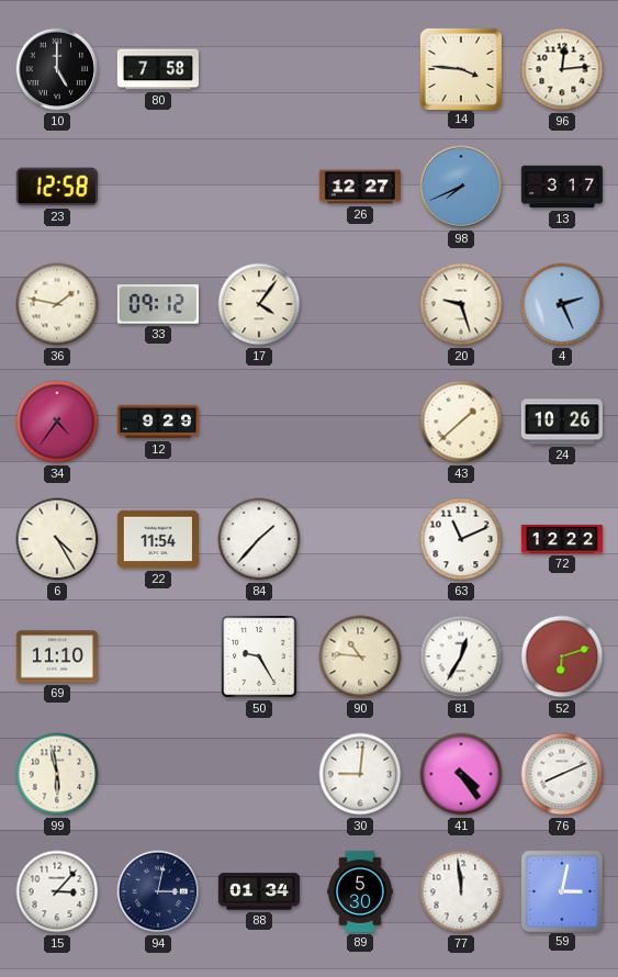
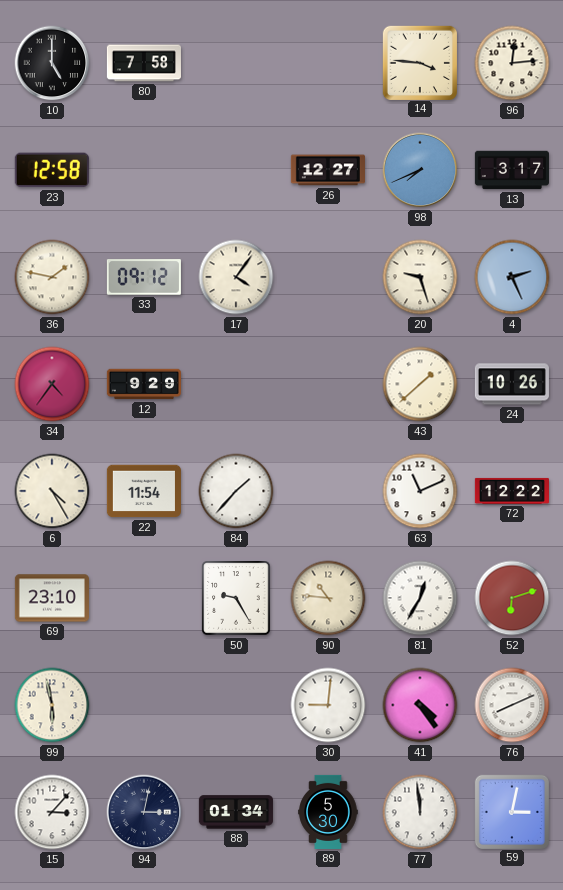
69: 11:10 -> 23:10 (52, 598)
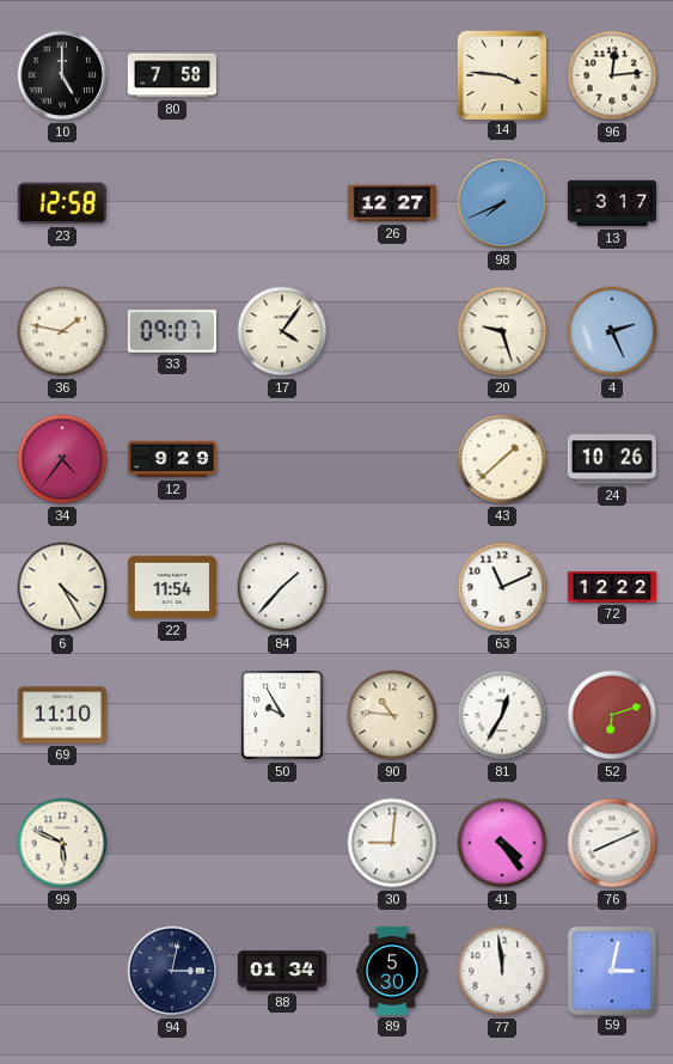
33: 09:12 -> 09:07 (172, 331)
69: 23:10 -> 11:10 (62, 715)
50: 9:25 -> 9:55 (282, 715)
99: 5:58 -> 5:49 (62, 843)
15: 3:07 -> none (52, 812)
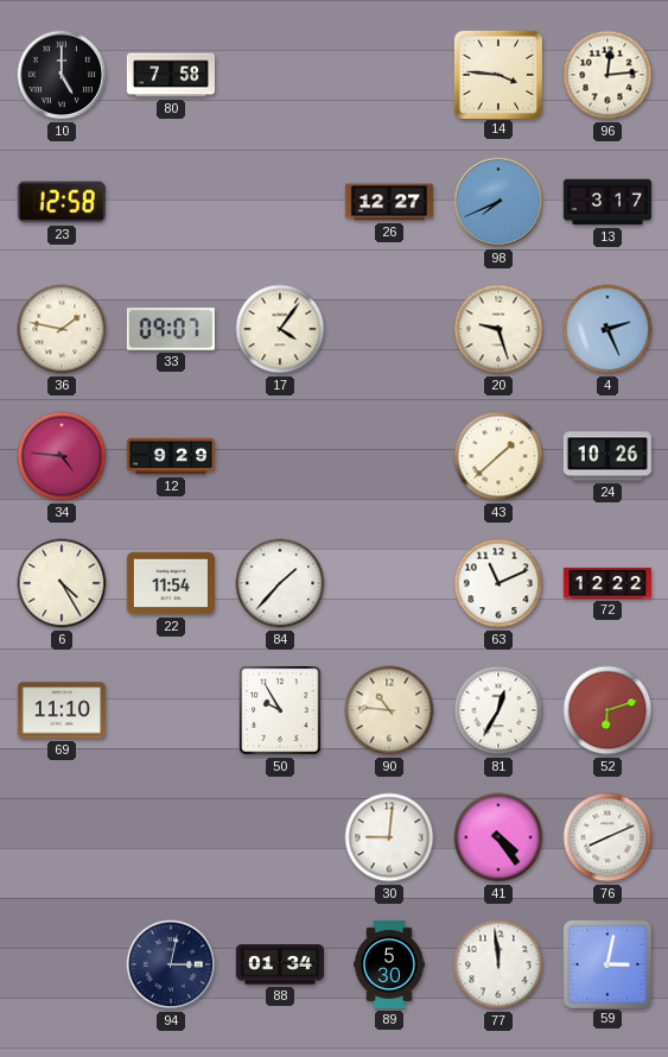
34: 4:36 -> 4:46 (62, 456)
99: 5:49 -> none (62, 843)
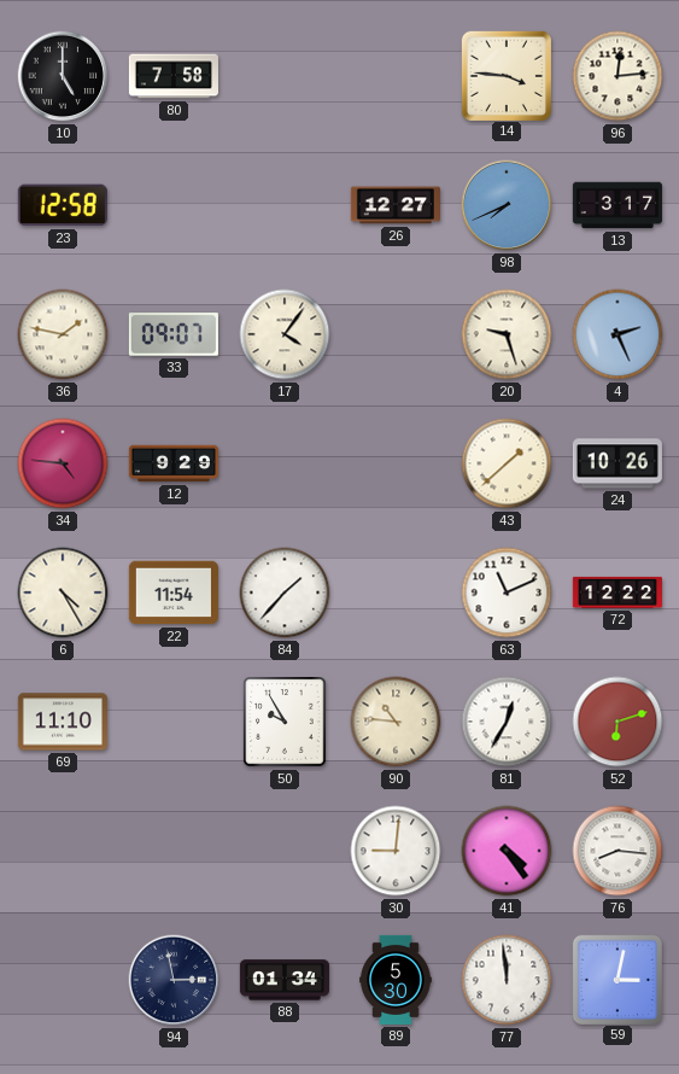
76: 8:11 -> 8:16 (617, 851)
94: 3:02 -> 2:58 (174, 980)
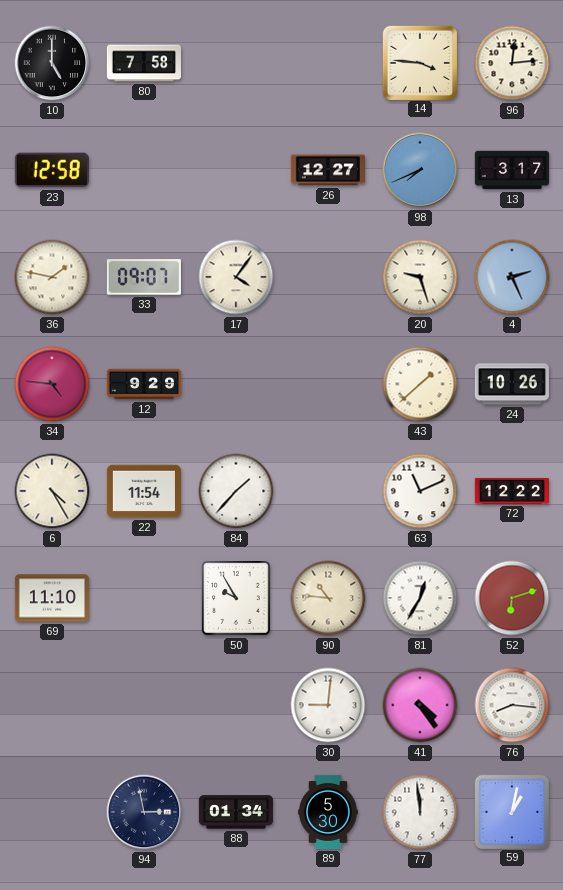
59: 3:02 -> 1:02 (511, 811)
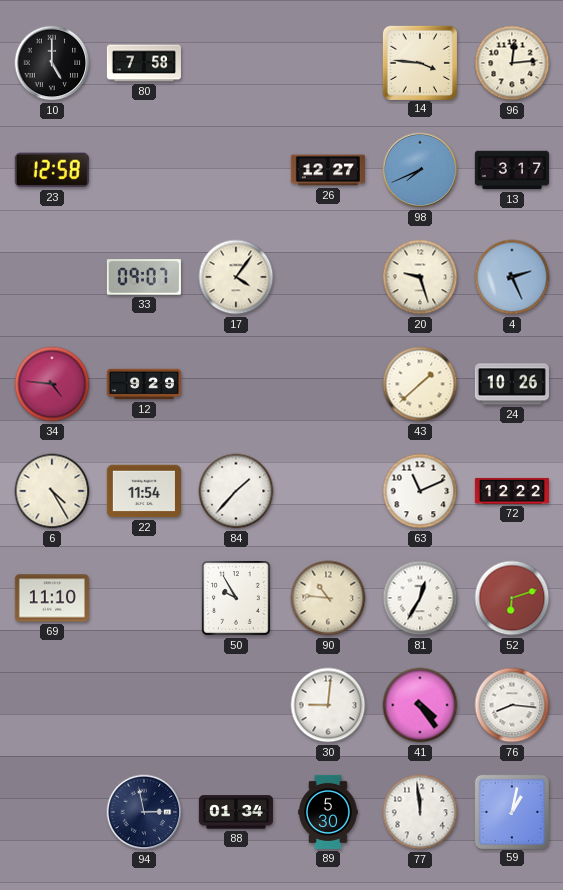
36: 1:47 -> none (52, 277)
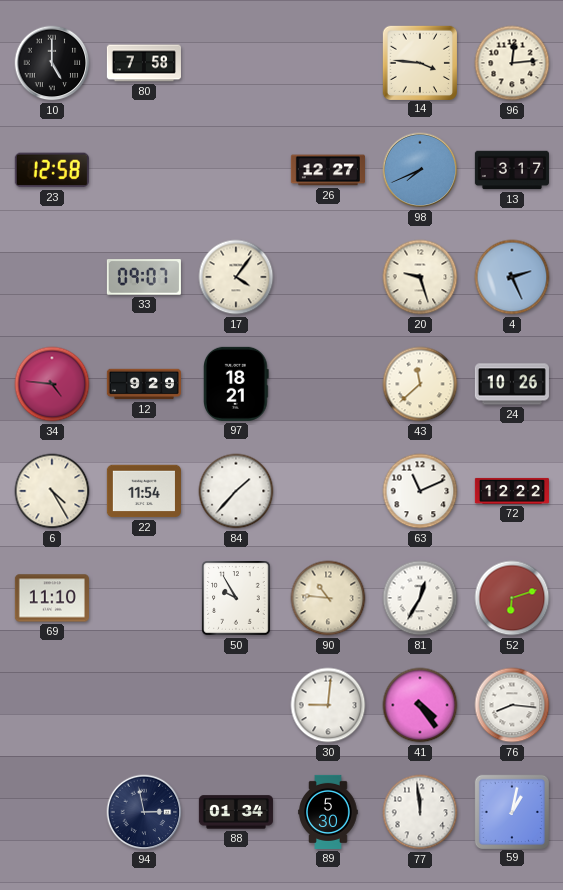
97: none -> 18:21 (237, 384)
43: 1:38 -> 11:38 (420, 384)
